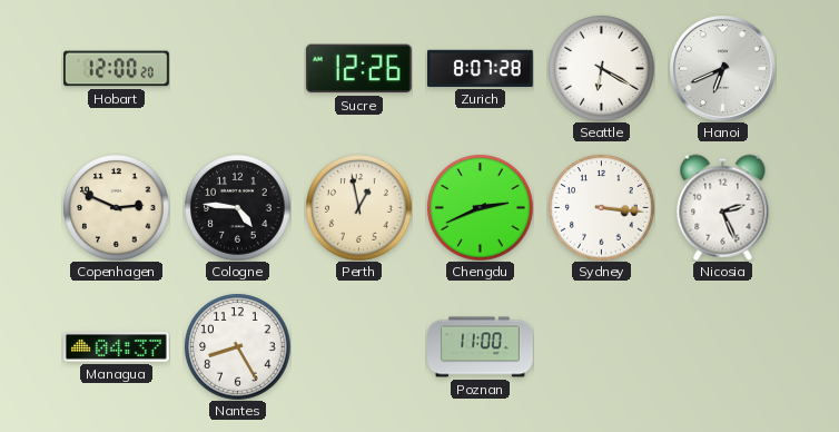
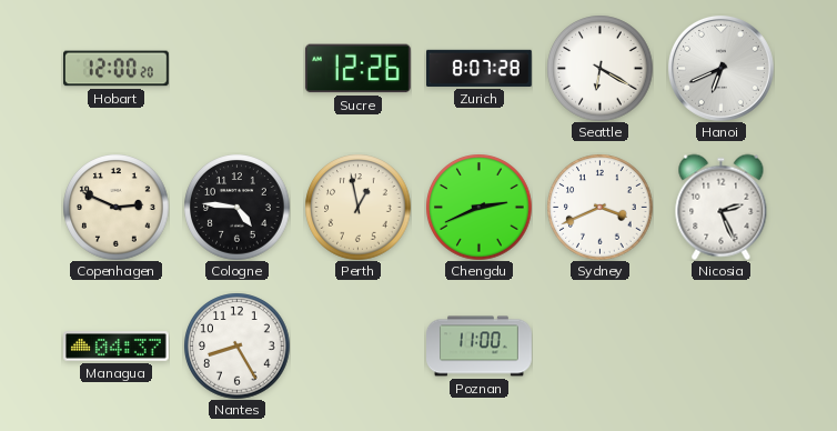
Sydney: 3:16 -> 3:41 (599, 207)
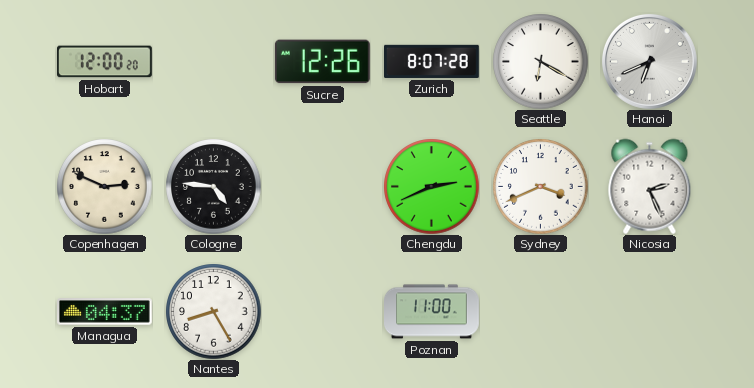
Perth: 12:58 -> none (357, 207)
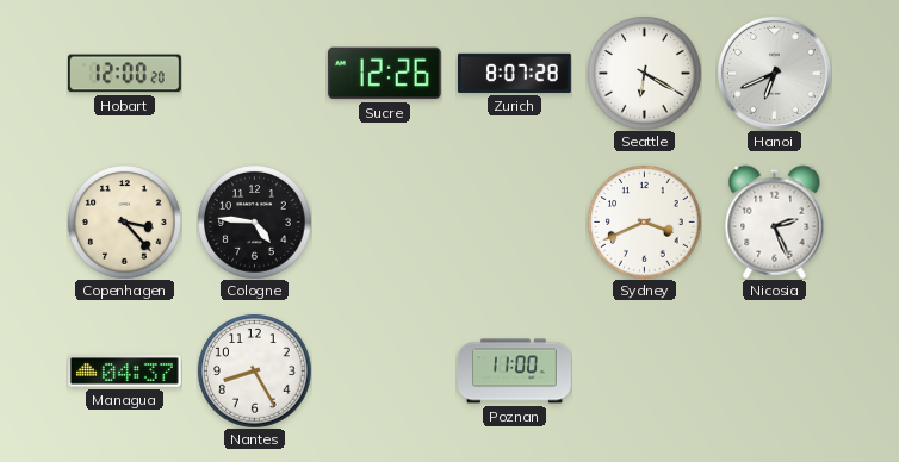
Copenhagen: 2:49 -> 3:23 (124, 221)
Chengdu: 2:41 -> none (431, 186)
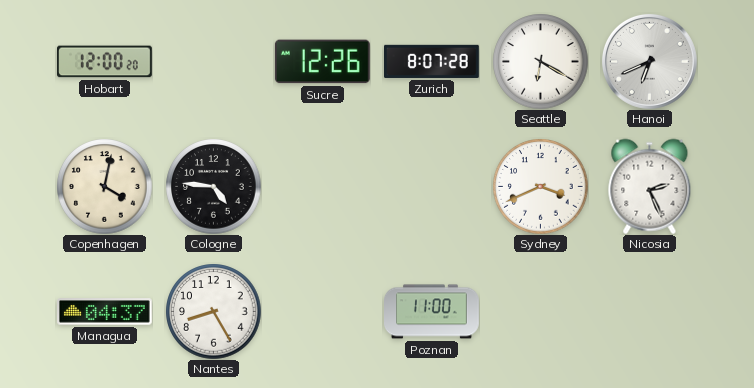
Copenhagen: 3:23 -> 4:02 (104, 186)
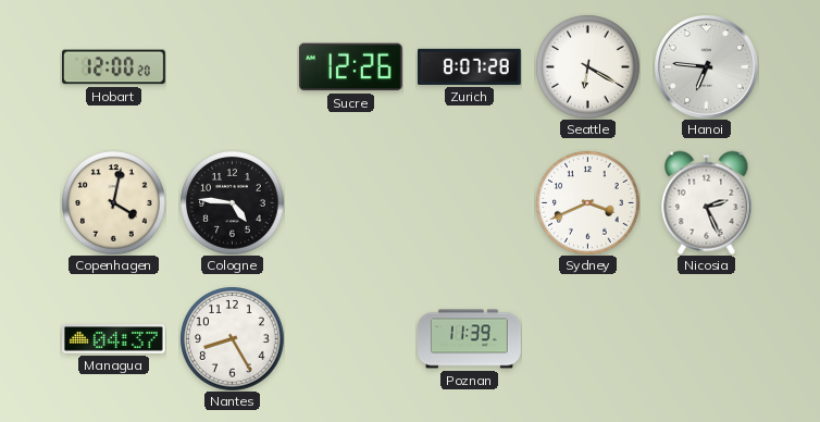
Hanoi: 6:41 -> 6:46 (706, 66)
Poznan: 11:00 -> 11:39 (470, 339)
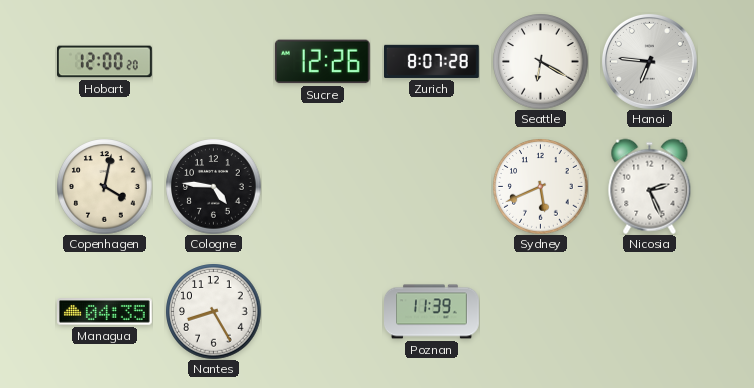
Sydney: 3:41 -> 5:41 (540, 186)
Managua: 04:37 -> 04:35 (105, 312)
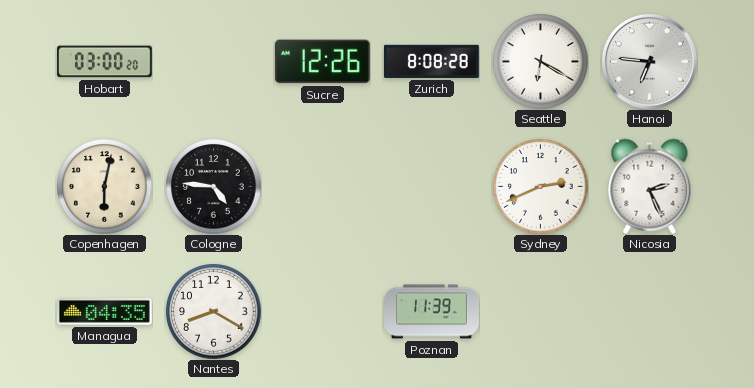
Hobart: 12:00 -> 03:00 (105, 62)
Zurich: 8:07 -> 8:08 (432, 61)
Copenhagen: 4:02 -> 6:02 (104, 186)
Sydney: 5:41 -> 2:41 (540, 186)
Nantes: 8:25 -> 8:20 (213, 311)
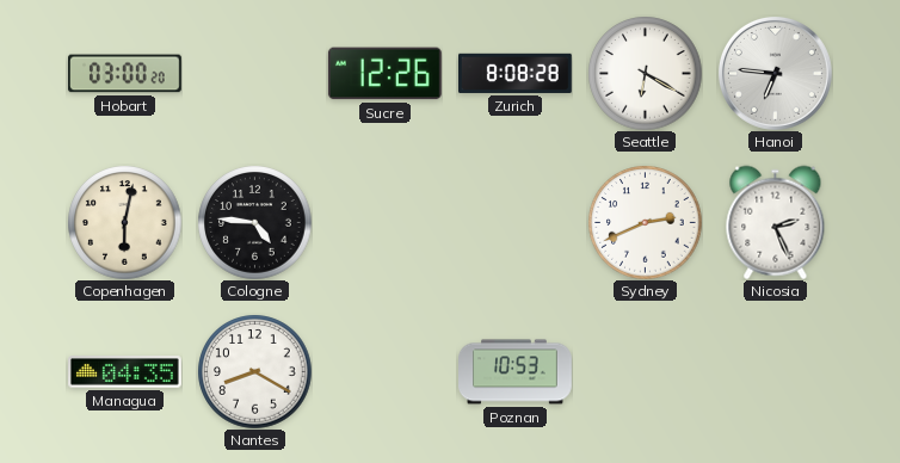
Poznan: 11:39 -> 10:53 (516, 372)
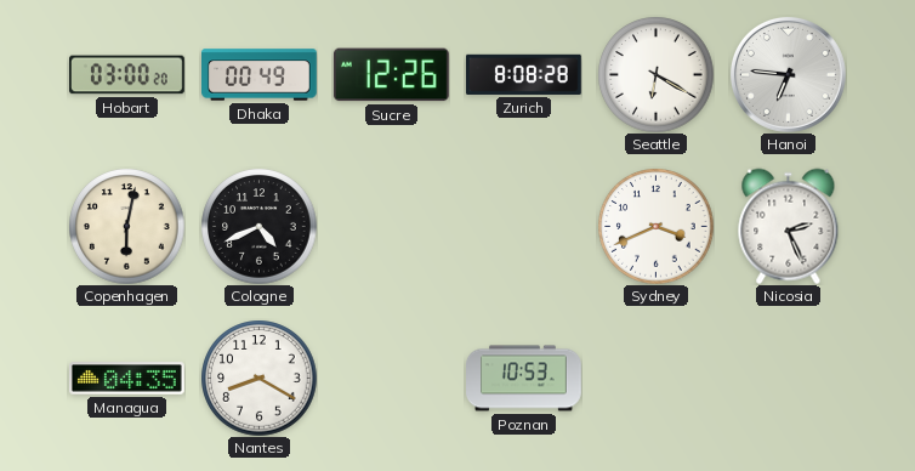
Dhaka: none -> 00:49 (260, 75)
Cologne: 4:46 -> 4:41 (258, 226)
Sydney: 2:41 -> 3:41 (655, 226)
